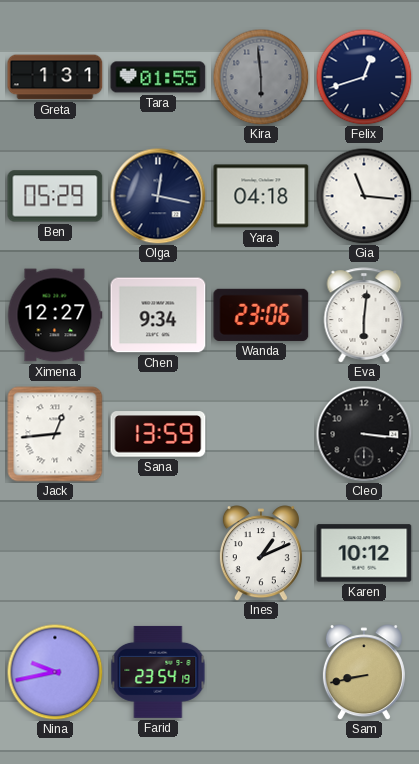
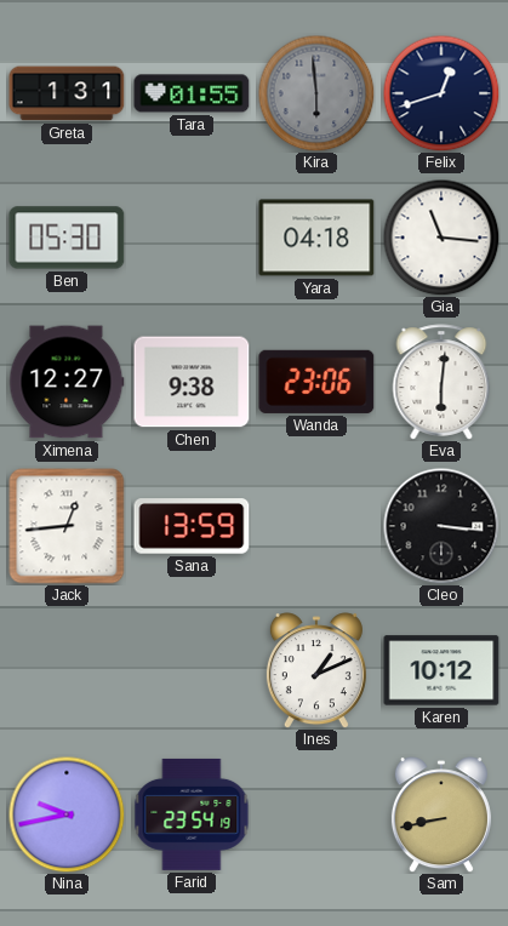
Ben: 05:29 -> 05:30 (67, 238)
Olga: 12:17 -> none (158, 196)
Chen: 9:34 -> 9:38 (192, 382)
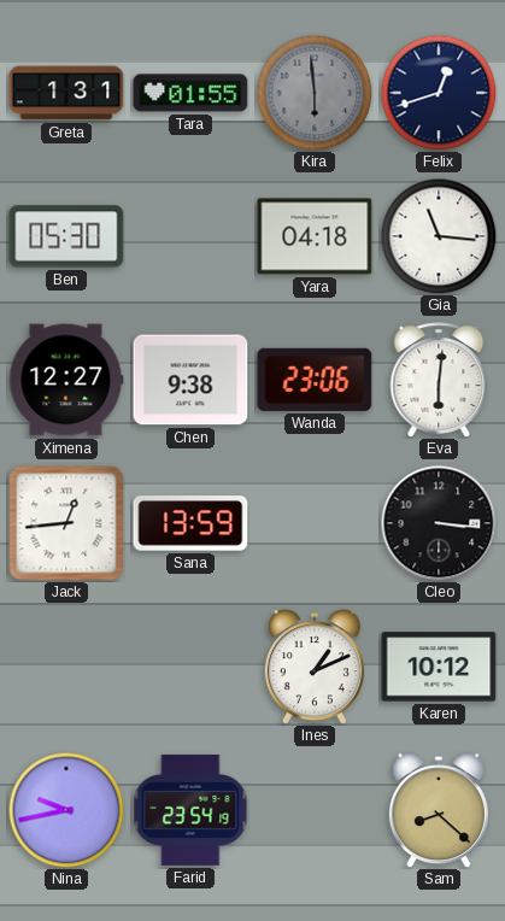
Sam: 8:43 -> 8:22 (439, 810)
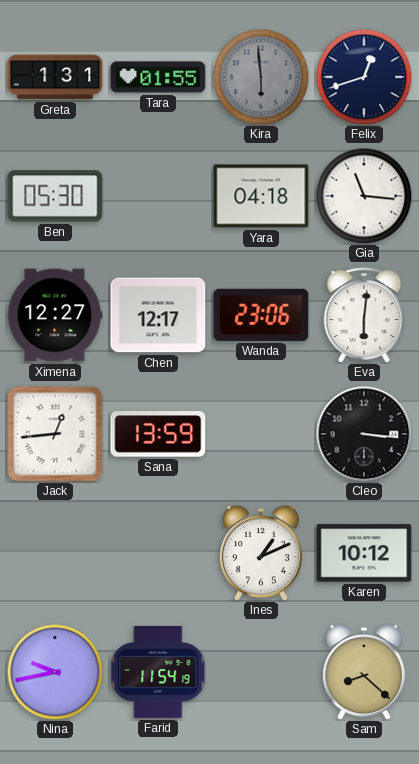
Chen: 9:38 -> 12:17 (158, 315)
Farid: 23:54 -> 11:54 (158, 672)
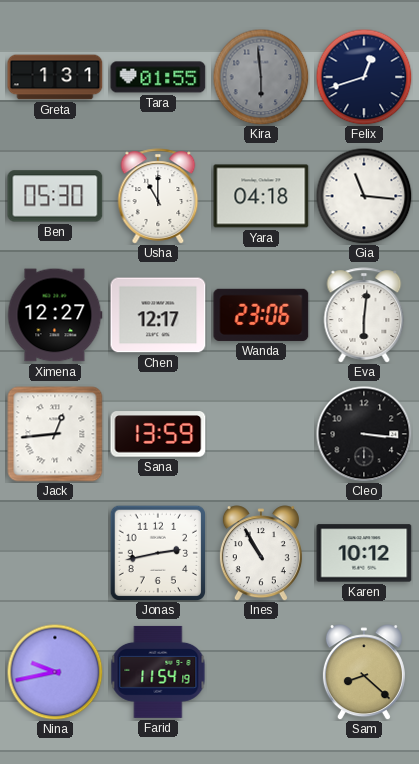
Usha: none -> 11:00 (158, 196)
Jonas: none -> 2:43 (157, 552)
Ines: 1:11 -> 10:55 (261, 553)
